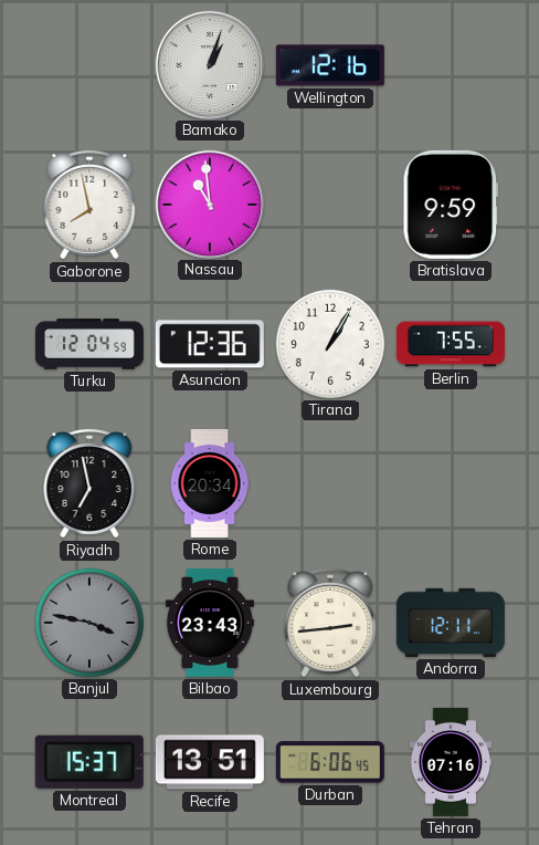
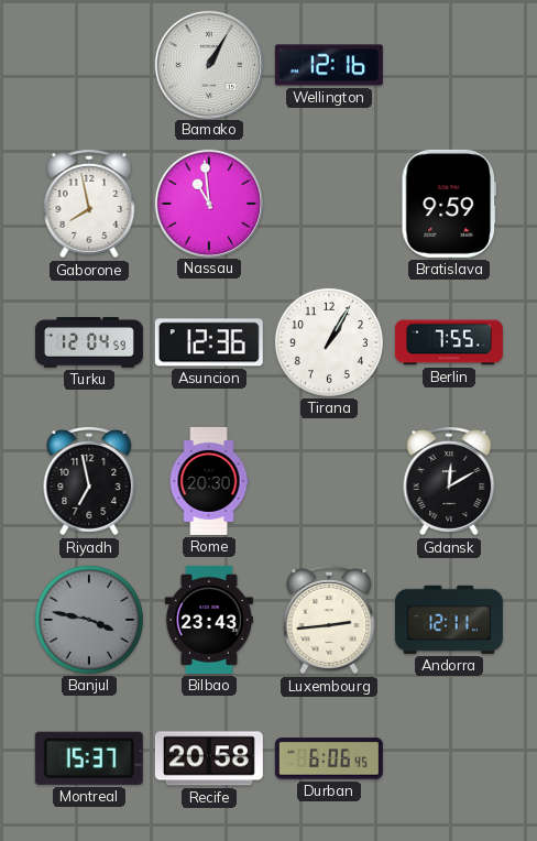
Bamako: 1:03 -> 1:05 (208, 64)
Rome: 20:34 -> 20:30 (209, 481)
Gdansk: none -> 12:10 (449, 481)
Recife: 13:51 -> 20:58 (209, 758)
Tehran: 07:16 -> none (451, 762)
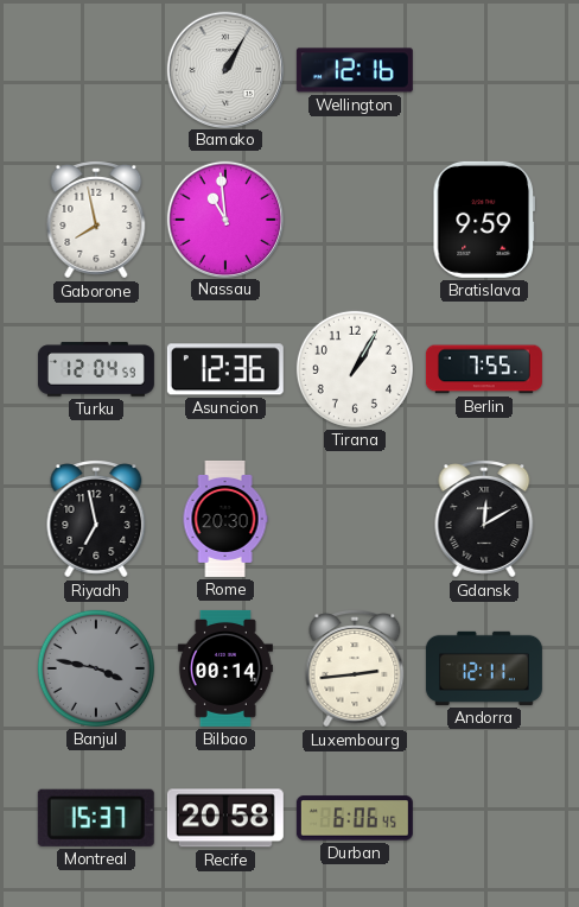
Bilbao: 23:43 -> 00:14 (225, 668)
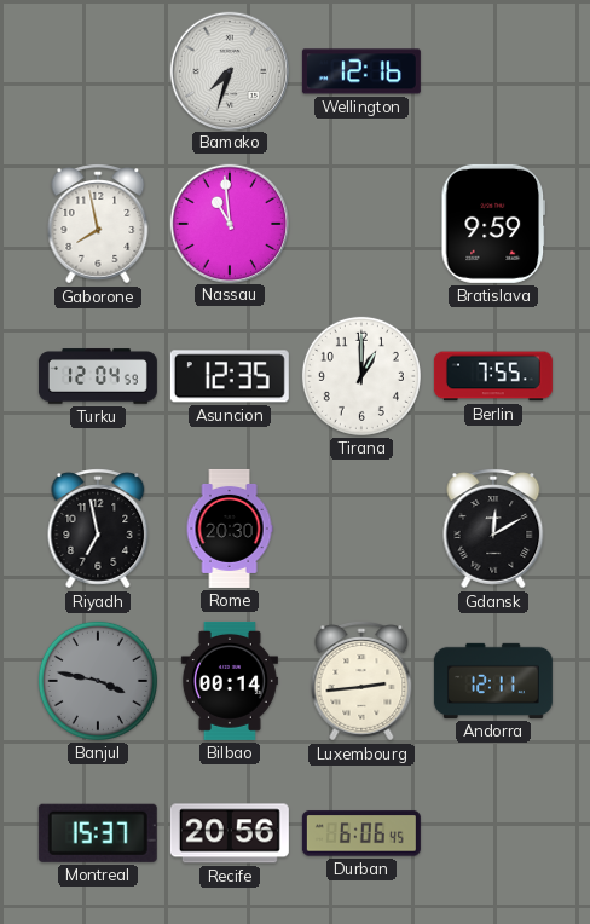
Bamako: 1:05 -> 7:33 (229, 70)
Asuncion: 12:36 -> 12:35 (230, 376)
Tirana: 1:05 -> 1:00 (361, 376)
Recife: 20:58 -> 20:56 (230, 833)
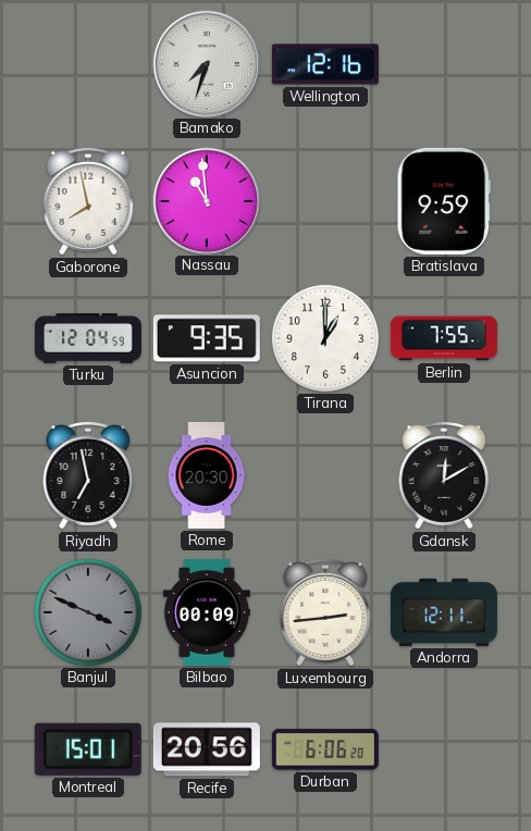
Asuncion: 12:35 -> 9:35 (207, 338)
Banjul: 3:47 -> 3:49 (88, 612)
Bilbao: 00:14 -> 00:09 (207, 612)
Montreal: 15:37 -> 15:01 (88, 749)
Durban: 6:06:45 -> 6:06:20 (325, 749)
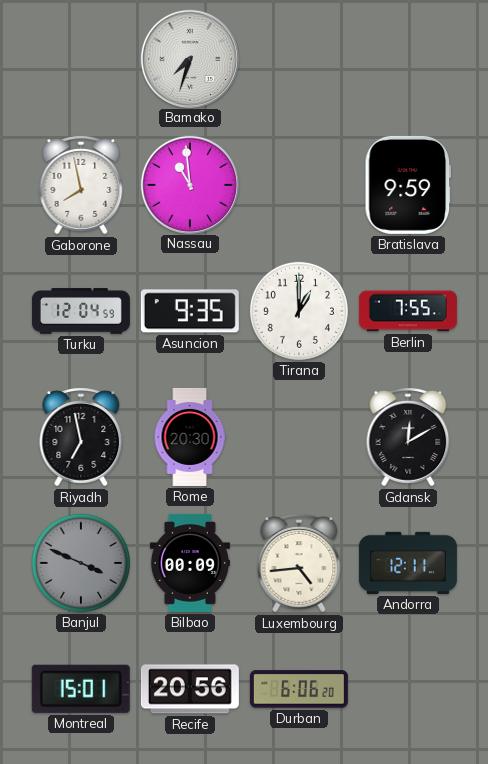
Wellington: 12:16 -> none (325, 64)
Luxembourg: 2:44 -> 4:44 (299, 563)
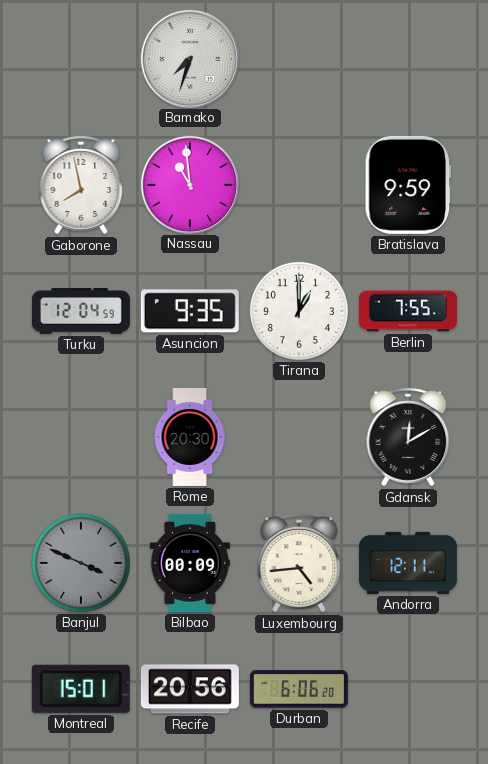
Riyadh: 6:58 -> none (81, 437)
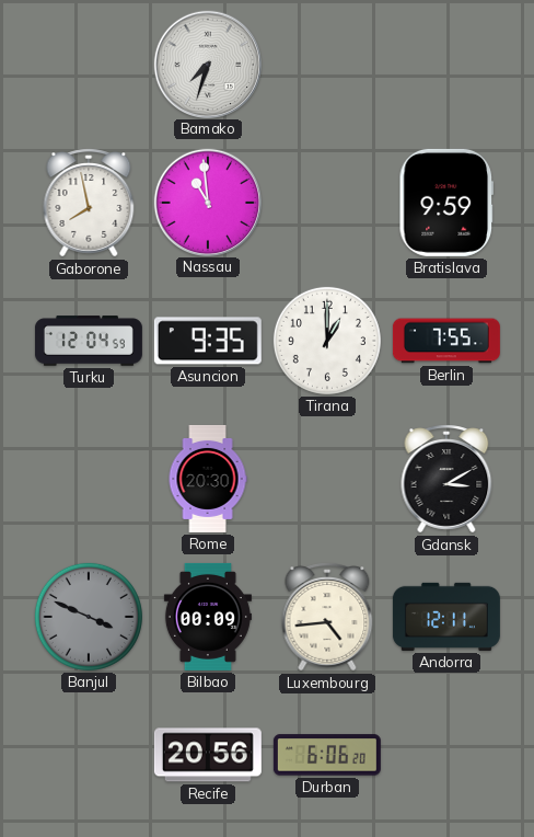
Gdansk: 12:10 -> 3:10 (446, 479)
Montreal: 15:01 -> none (81, 689)
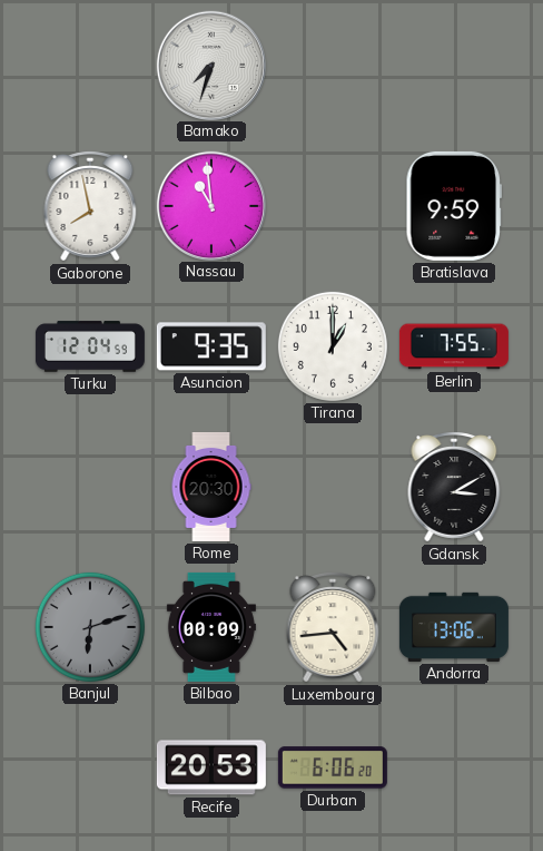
Banjul: 3:49 -> 6:12 (90, 627)
Andorra: 12:11 -> 13:06 (454, 627)
Recife: 20:56 -> 20:53 (211, 767)
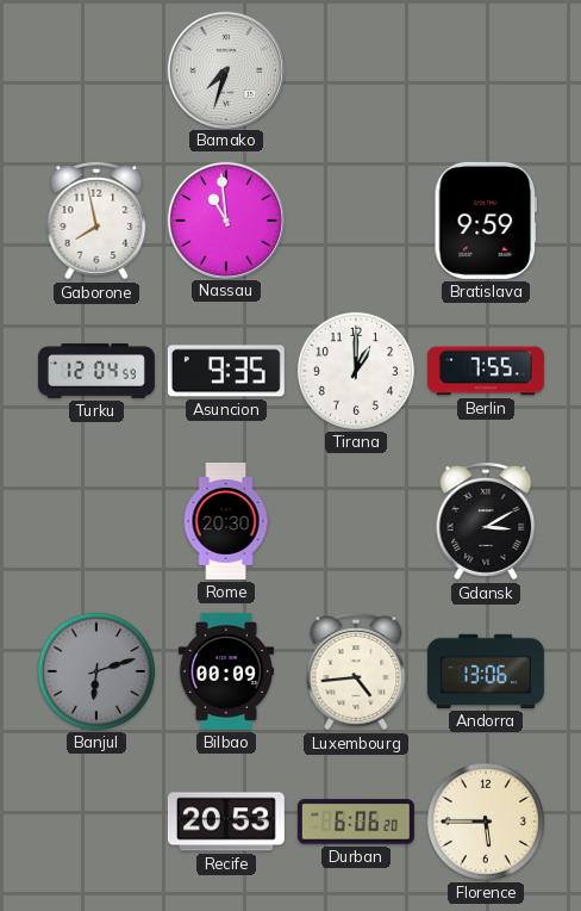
Florence: none -> 5:45 (486, 822)
